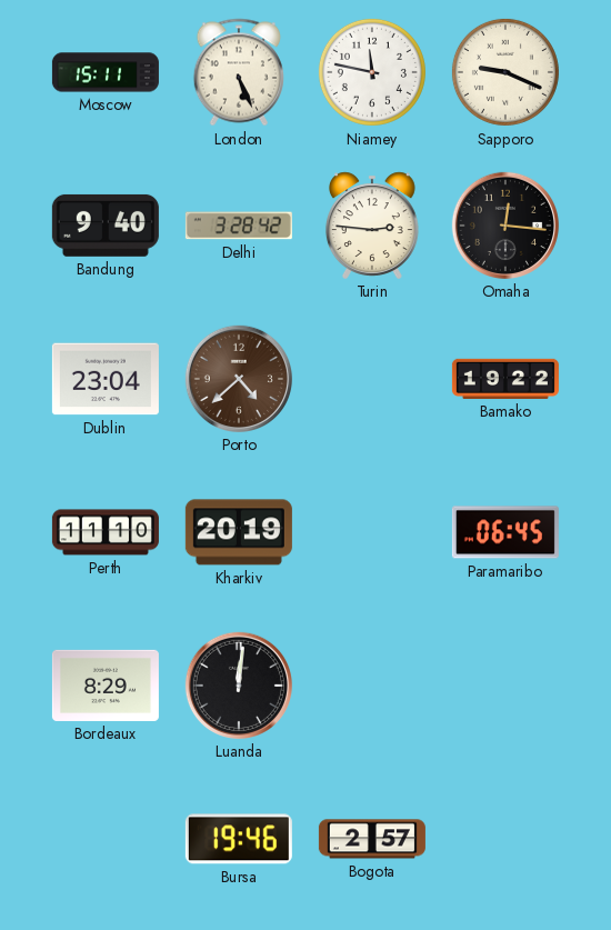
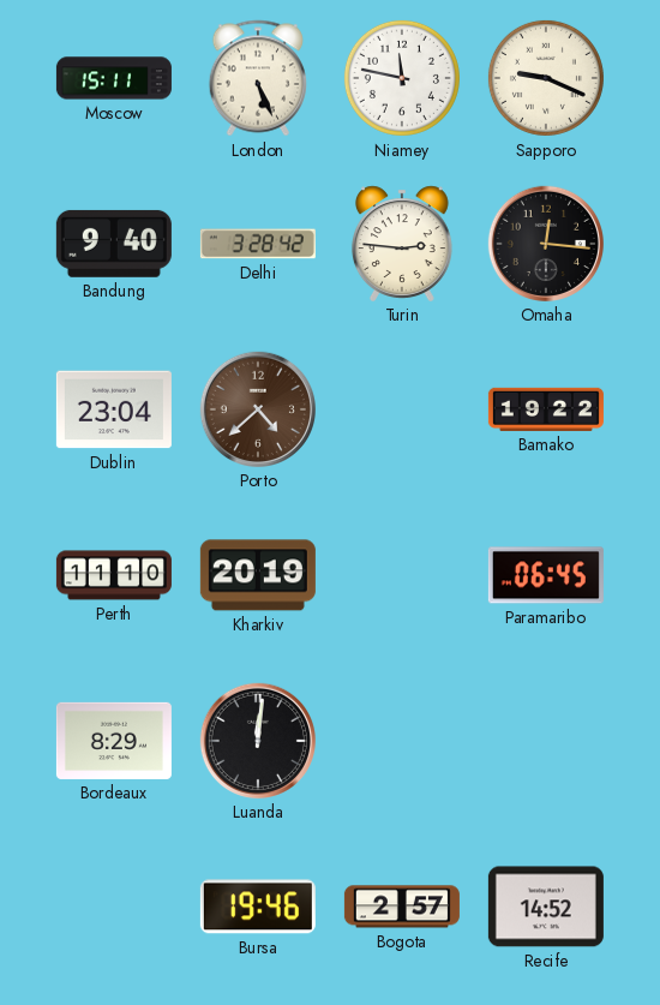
Recife: none -> 14:52 (546, 907)
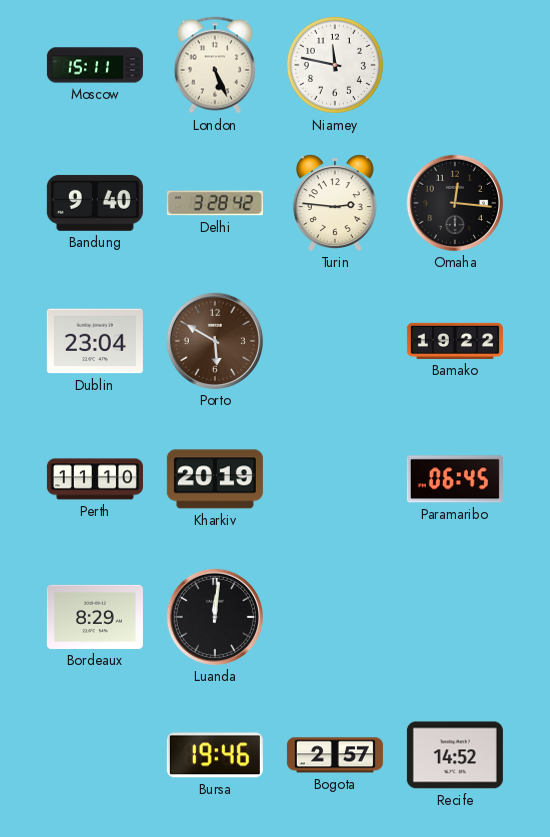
Sapporo: 9:19 -> none (546, 78)
Porto: 4:38 -> 5:50 (215, 341)
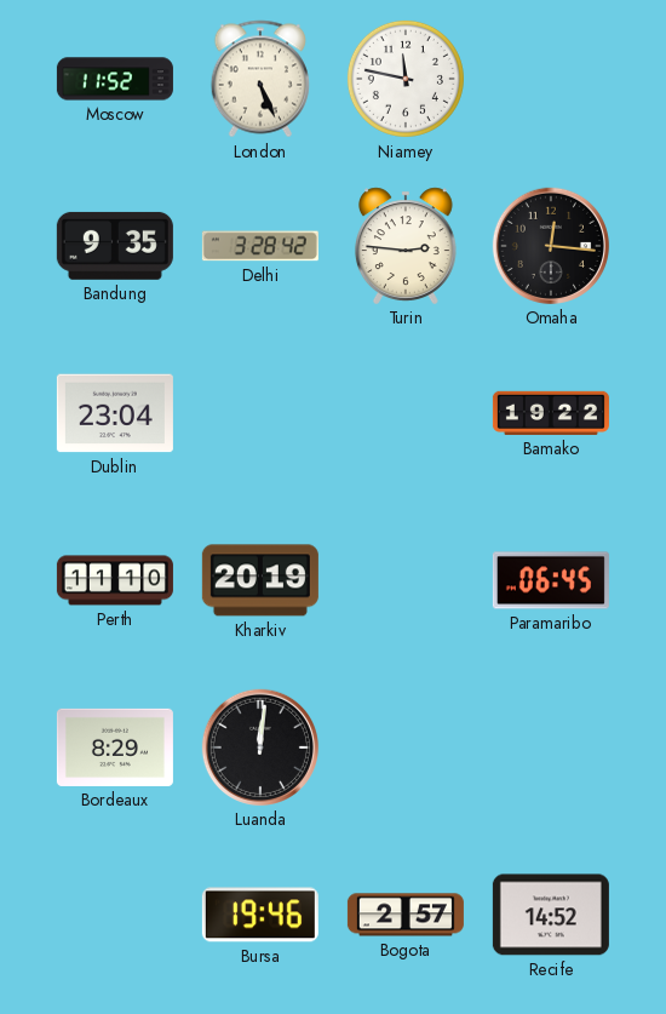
Moscow: 15:11 -> 11:52 (115, 79)
Bandung: 9:40 -> 9:35 (115, 246)
Porto: 5:50 -> none (215, 341)
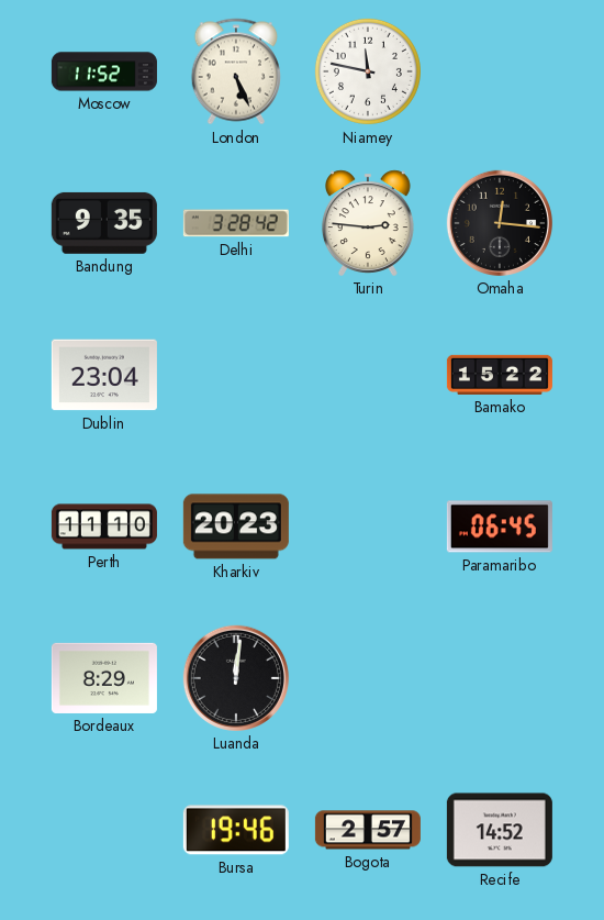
Bamako: 19:22 -> 15:22 (500, 375)
Kharkiv: 20:19 -> 20:23 (236, 526)
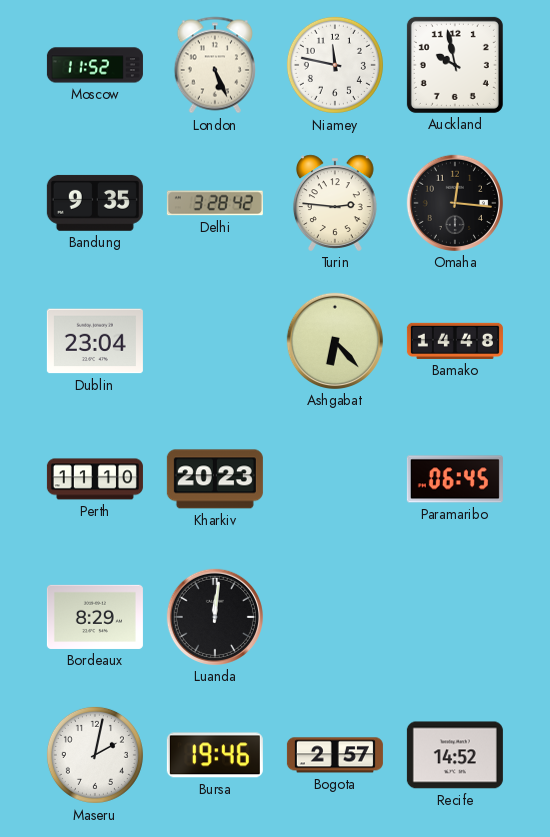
Auckland: none -> 9:58 (455, 65)
Ashgabat: none -> 6:23 (335, 341)
Bamako: 15:22 -> 14:48 (455, 341)
Maseru: none -> 2:02 (95, 755)
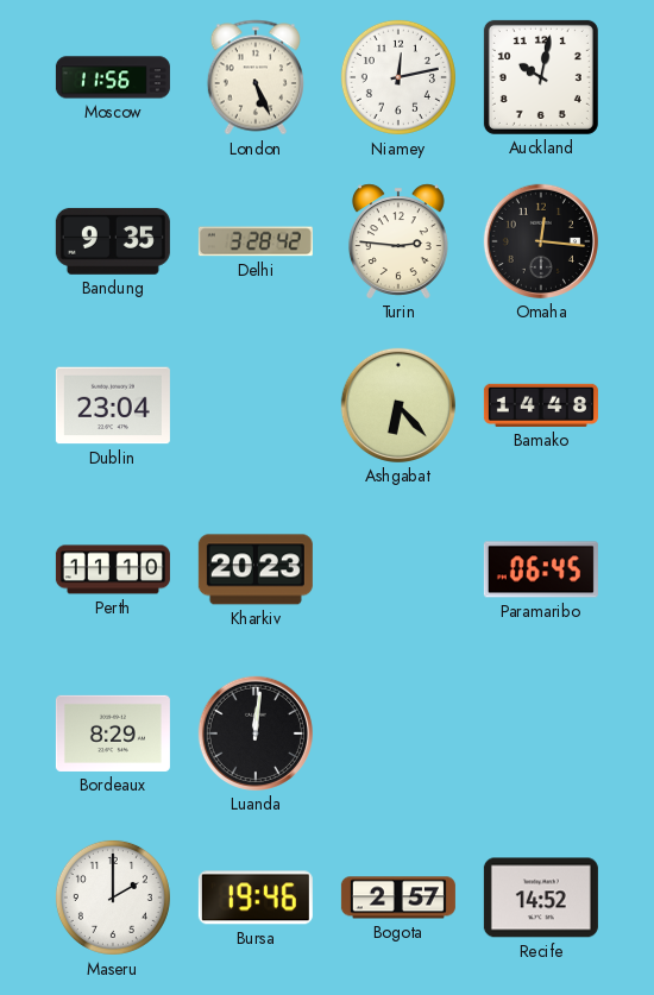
Moscow: 11:52 -> 11:56 (113, 77)
Niamey: 11:47 -> 12:13 (398, 77)
Auckland: 9:58 -> 10:02 (541, 77)
Maseru: 2:02 -> 2:00 (113, 898)
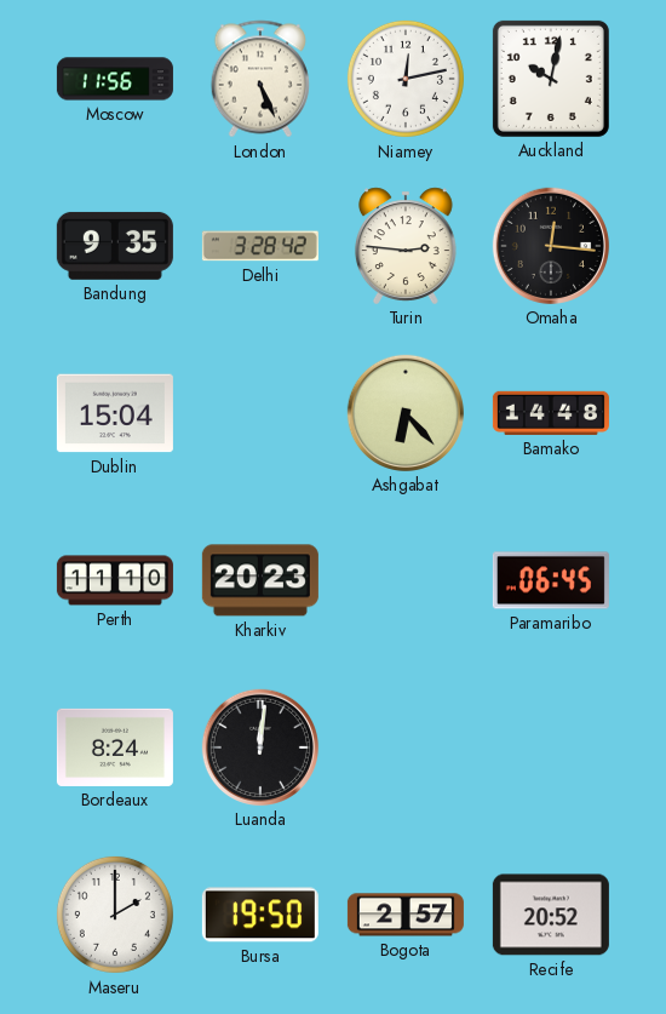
Dublin: 23:04 -> 15:04 (115, 413)
Bordeaux: 8:29 -> 8:24 (115, 747)
Bursa: 19:46 -> 19:50 (260, 915)
Recife: 14:52 -> 20:52 (551, 915)
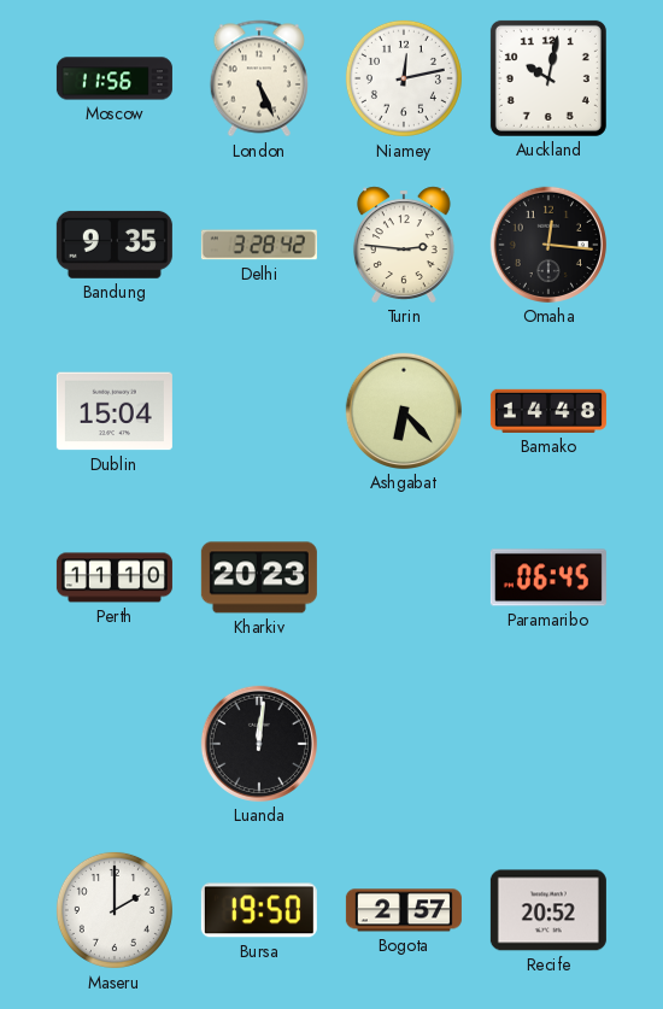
Bordeaux: 8:24 -> none (115, 747)
